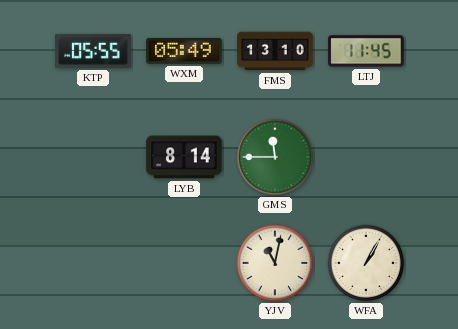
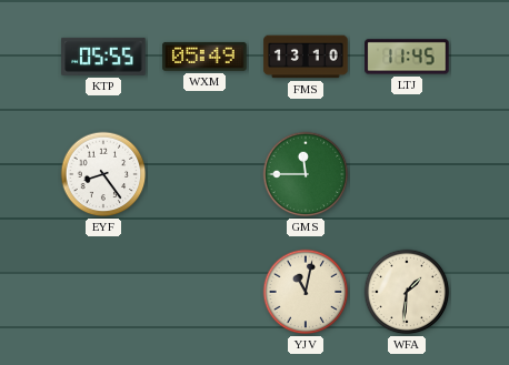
EYF: none -> 8:24 (103, 174)
LYB: 8:14 -> none (184, 157)
WFA: 1:05 -> 1:31 (407, 292)
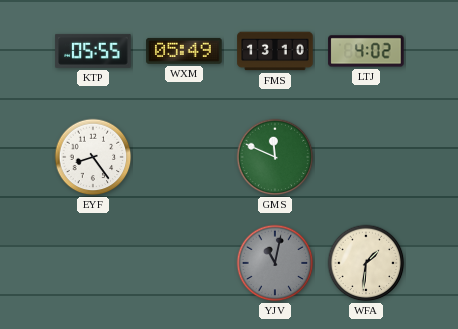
LTJ: 11:45 -> 4:02 (366, 51)
GMS: 11:45 -> 11:49 (275, 157)
YJV dial: cream -> grey (275, 263)
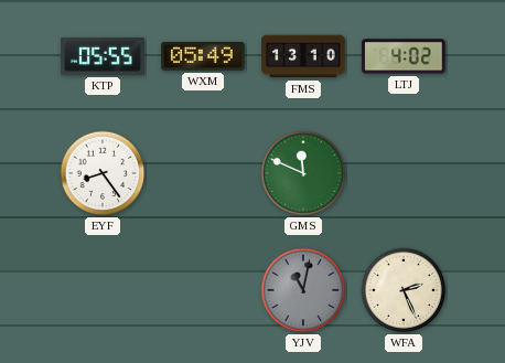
WFA: 1:31 -> 2:26 (404, 290)
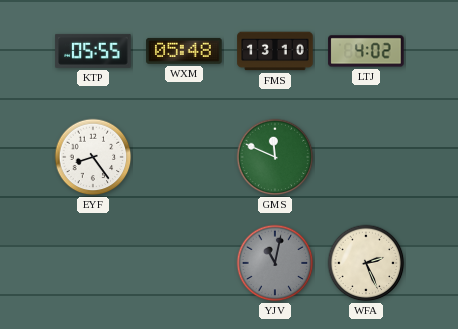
WXM: 05:49 -> 05:48 (184, 51)
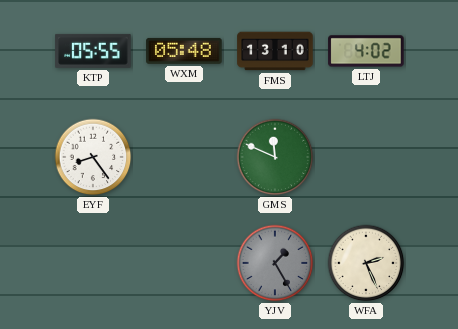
YJV: 11:02 -> 1:25 (275, 263)
